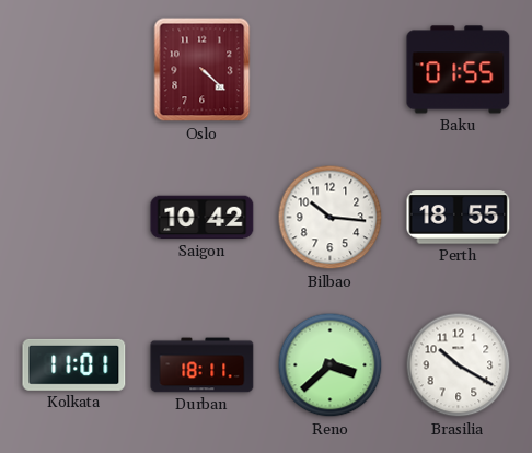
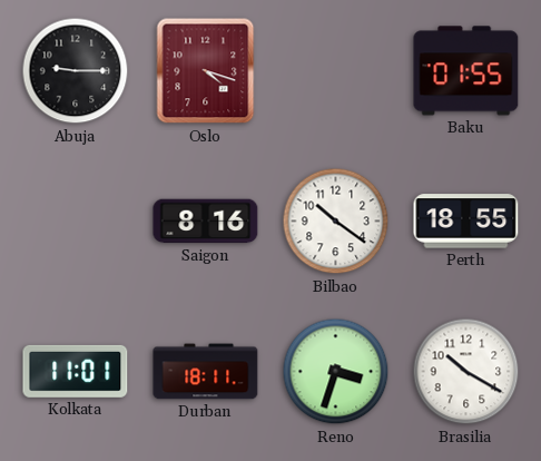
Abuja: none -> 9:15 (76, 71)
Oslo: 4:22 -> 4:18 (206, 71)
Saigon: 10:42 -> 8:16 (206, 222)
Bilbao: 10:16 -> 10:21 (336, 222)
Reno: 3:38 -> 3:33 (336, 372)
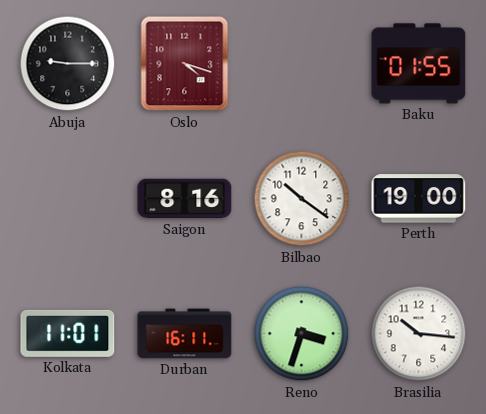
Perth: 18:55 -> 19:00 (419, 199)
Durban: 18:11 -> 16:11 (185, 334)
Brasilia: 10:20 -> 10:16 (419, 334)
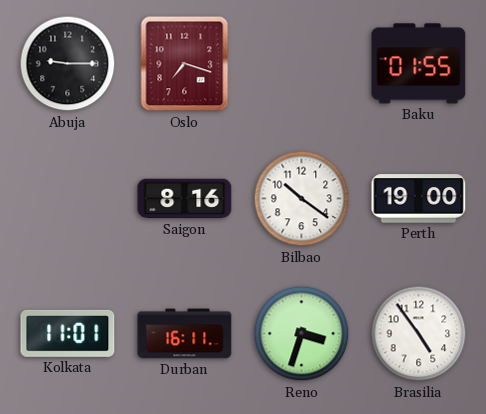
Oslo: 4:18 -> 7:18 (185, 64)
Brasilia: 10:16 -> 4:54 (419, 334)
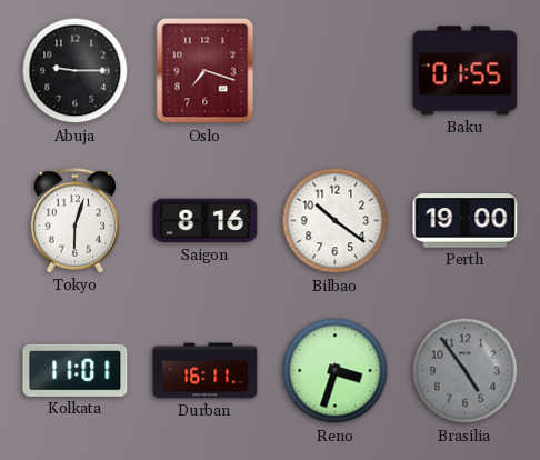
Tokyo: none -> 6:03 (76, 221)
Brasilia dial: white -> grey (466, 371)
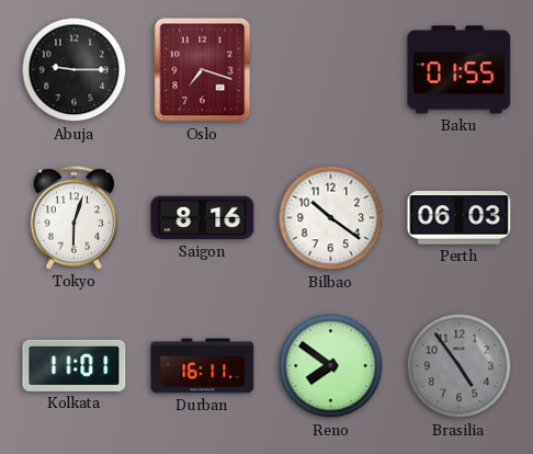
Perth: 19:00 -> 06:03 (460, 218)
Reno: 3:33 -> 7:51 (331, 366)
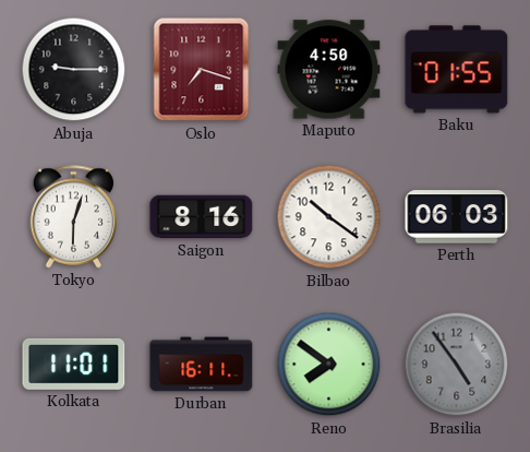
Maputo: none -> 4:50 (329, 70)
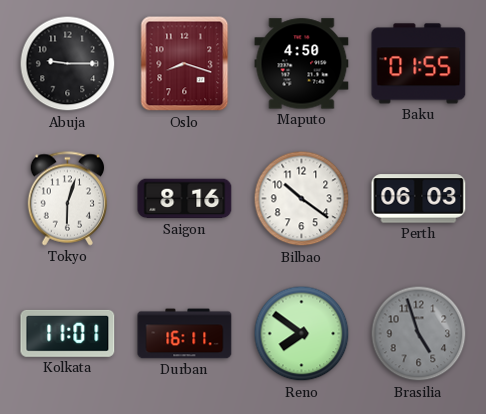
Oslo: 7:18 -> 8:18 (185, 64)
Brasilia: 4:54 -> 4:57 (419, 334)
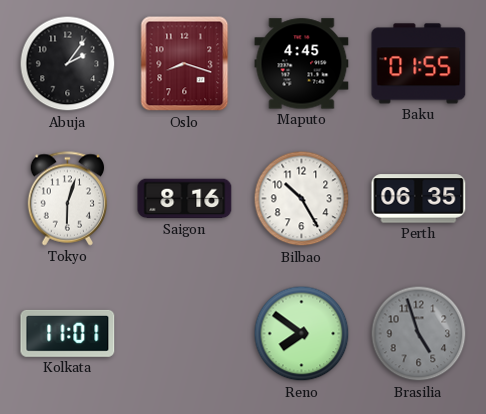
Abuja: 9:15 -> 2:06 (68, 64)
Maputo: 4:50 -> 4:45 (302, 64)
Bilbao: 10:21 -> 10:25 (302, 199)
Perth: 06:03 -> 06:35 (419, 199)
Durban: 16:11 -> none (185, 334)
